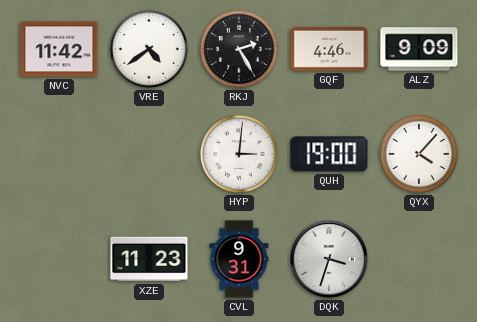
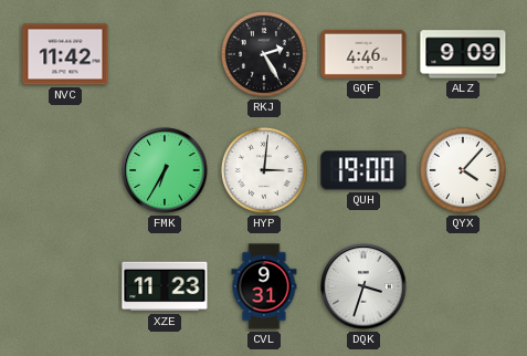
VRE: 4:39 -> none (149, 49)
FMK: none -> 6:35 (165, 170)
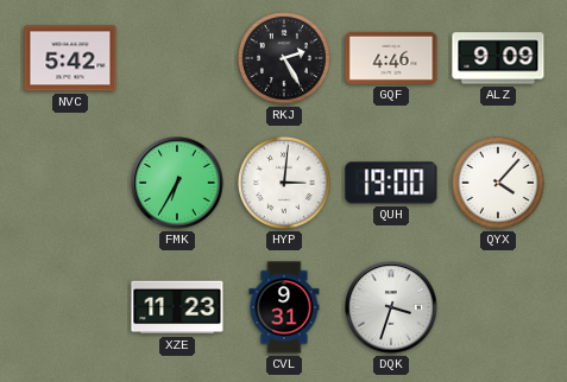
NVC: 11:42 -> 5:42 (70, 58)
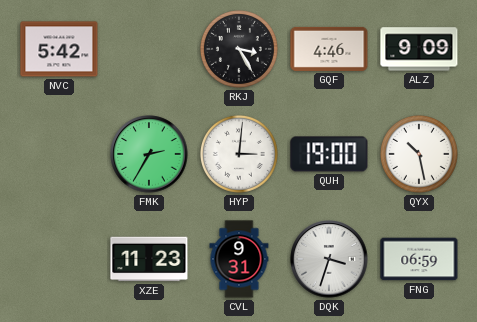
RKJ: 2:25 -> 3:25 (239, 49)
FMK: 6:35 -> 2:35 (149, 154)
QYX: 4:07 -> 10:28 (419, 154)
FNG: none -> 06:59 (419, 259)
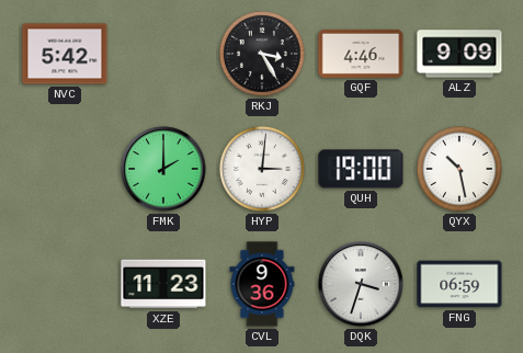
FMK: 2:35 -> 2:00 (163, 169)
CVL: 9:31 -> 9:36 (262, 284)
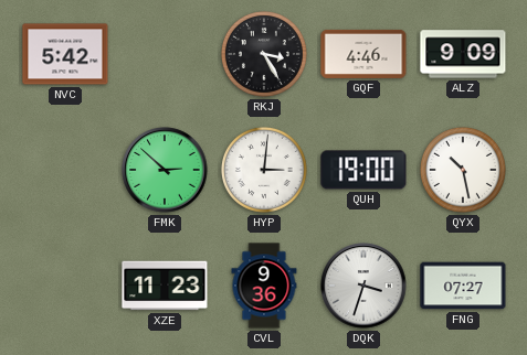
FMK: 2:00 -> 2:52 (165, 170)
FNG: 06:59 -> 07:27 (463, 286)
